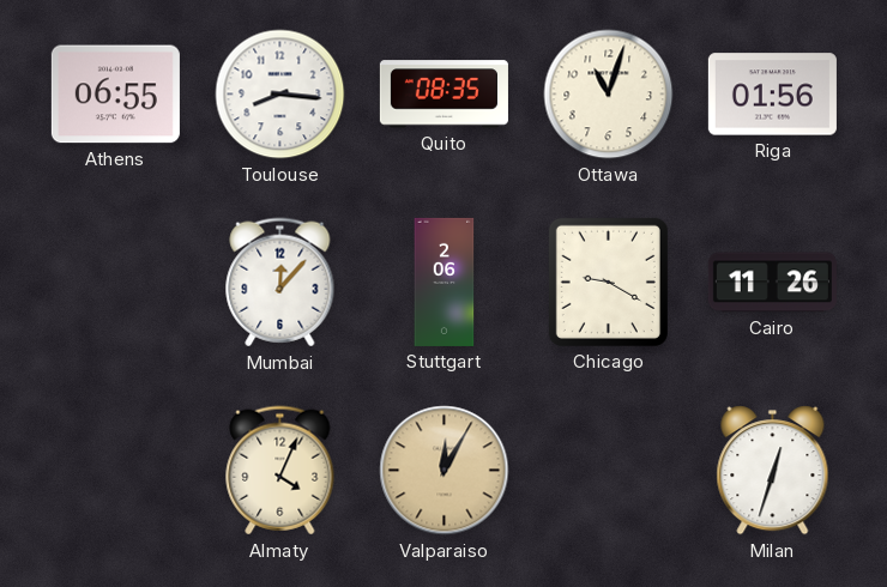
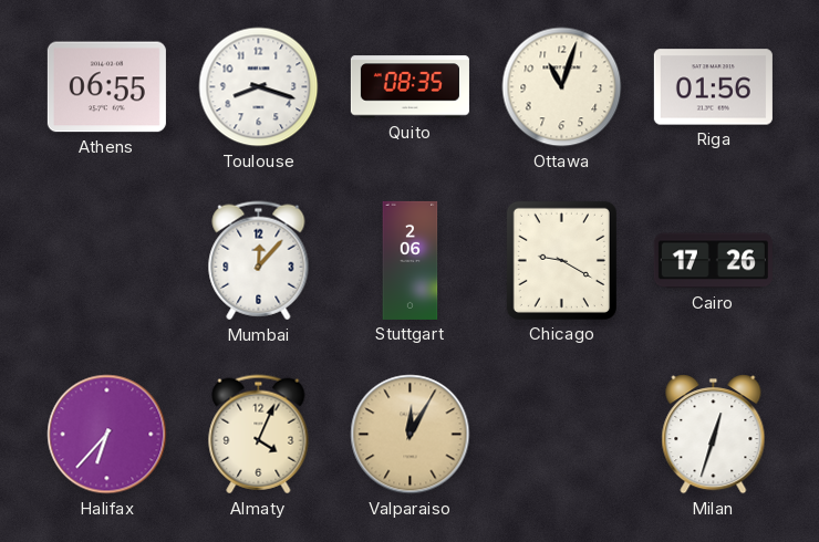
Toulouse: 8:16 -> 8:18 (259, 87)
Cairo: 11:26 -> 17:26 (713, 261)
Halifax: none -> 6:37 (107, 435)
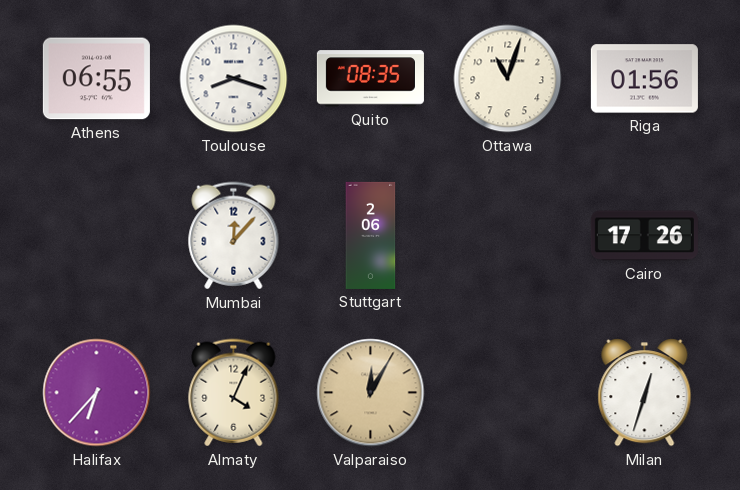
Chicago: 9:20 -> none (561, 260)
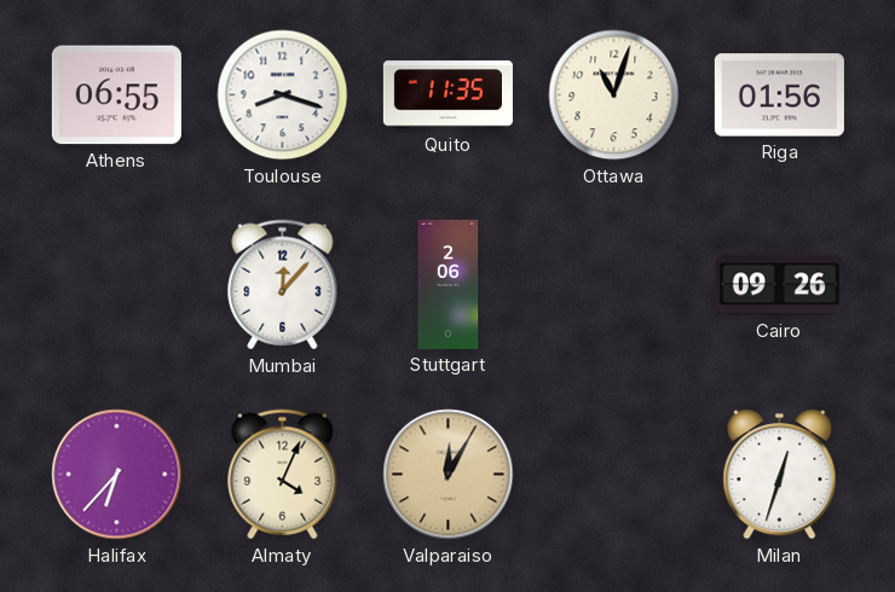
Quito: 08:35 -> 11:35 (447, 95)
Cairo: 17:26 -> 09:26 (779, 285)
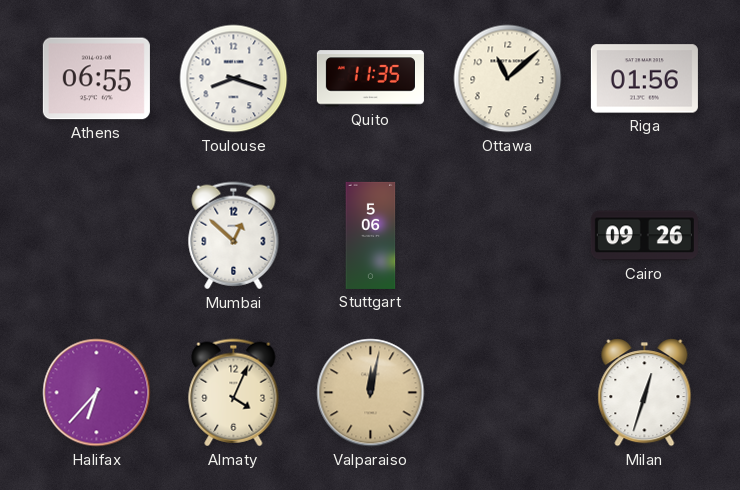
Ottawa: 11:03 -> 11:08 (508, 79)
Mumbai: 12:07 -> 12:52 (234, 236)
Stuttgart: 2:06 -> 5:06 (371, 235)
Valparaiso: 12:05 -> 12:02 (371, 393)
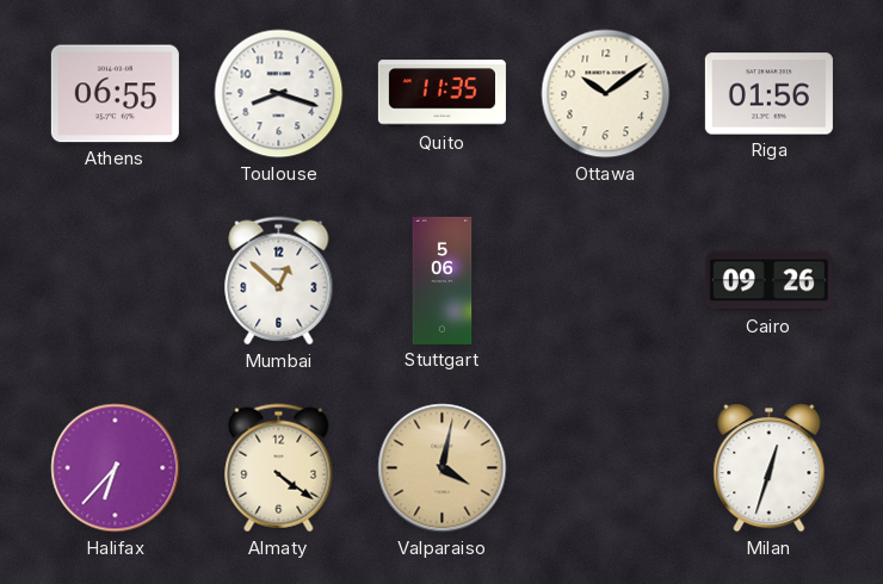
Ottawa: 11:08 -> 10:09 (606, 94)
Almaty: 4:04 -> 4:21 (279, 468)
Valparaiso: 12:02 -> 4:02 (443, 468)
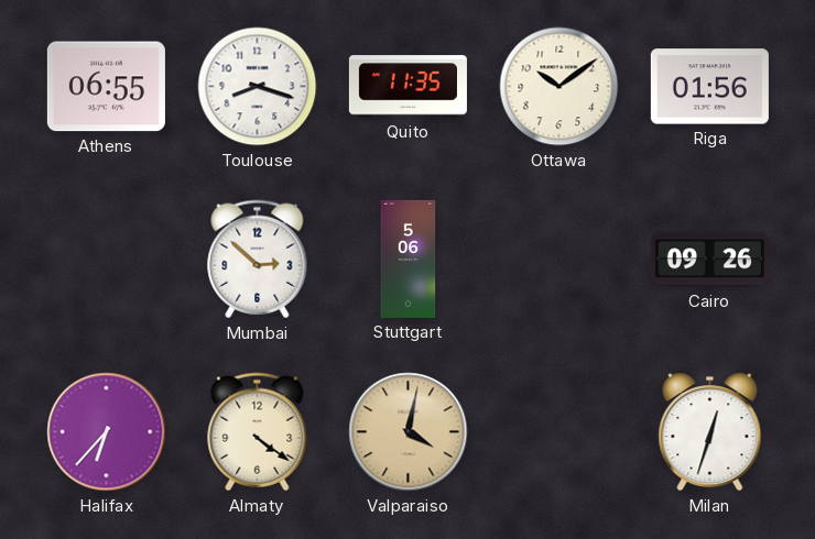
Mumbai: 12:52 -> 2:52 (258, 260)
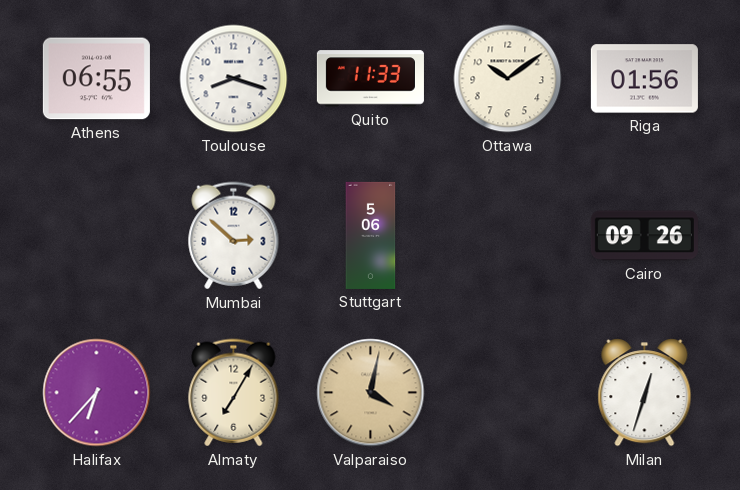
Quito: 11:35 -> 11:33 (370, 79)
Almaty: 4:21 -> 7:05 (234, 393)
